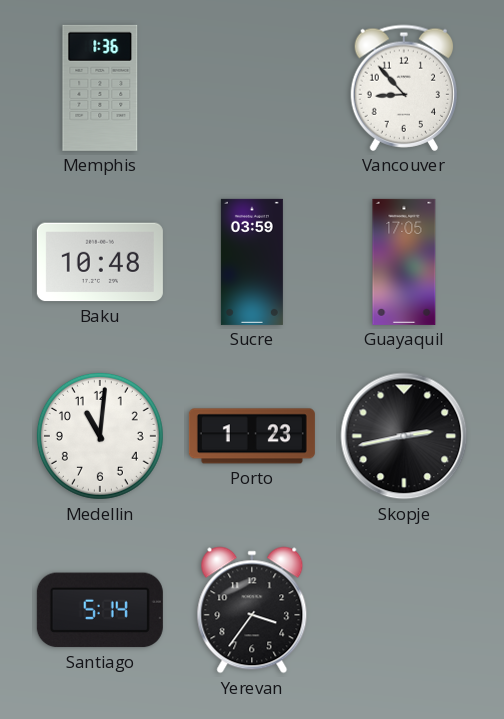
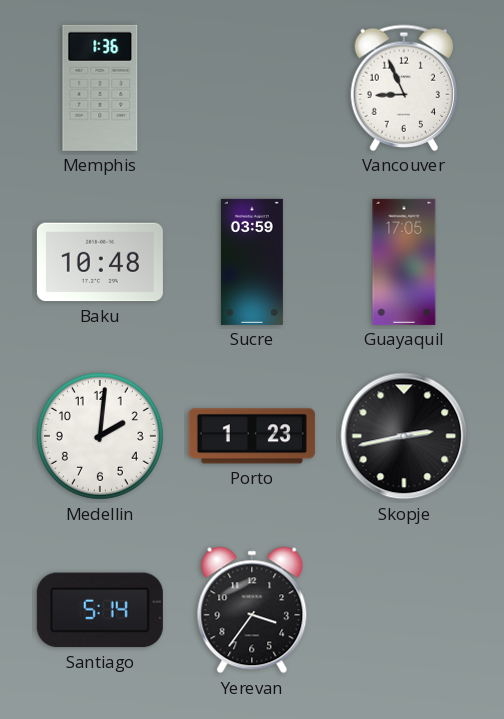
Vancouver: 8:53 -> 8:56 (403, 88)
Medellin: 11:01 -> 2:01 (100, 436)
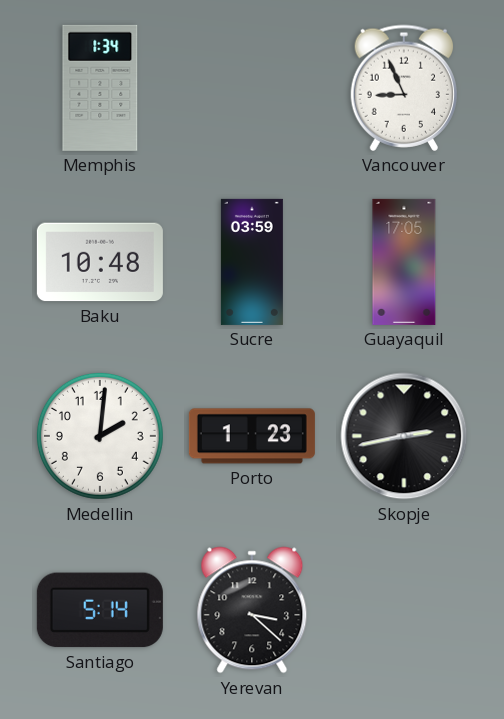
Memphis: 1:36 -> 1:34 (100, 88)
Yerevan: 3:36 -> 3:22 (252, 610)
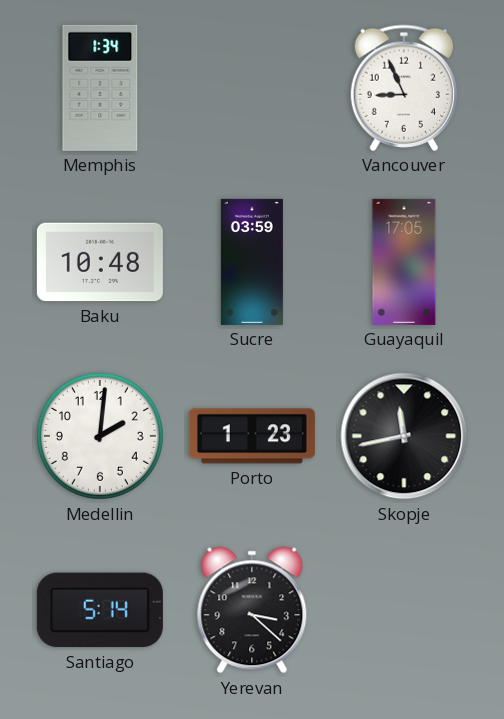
Skopje: 2:43 -> 11:43 (404, 436)
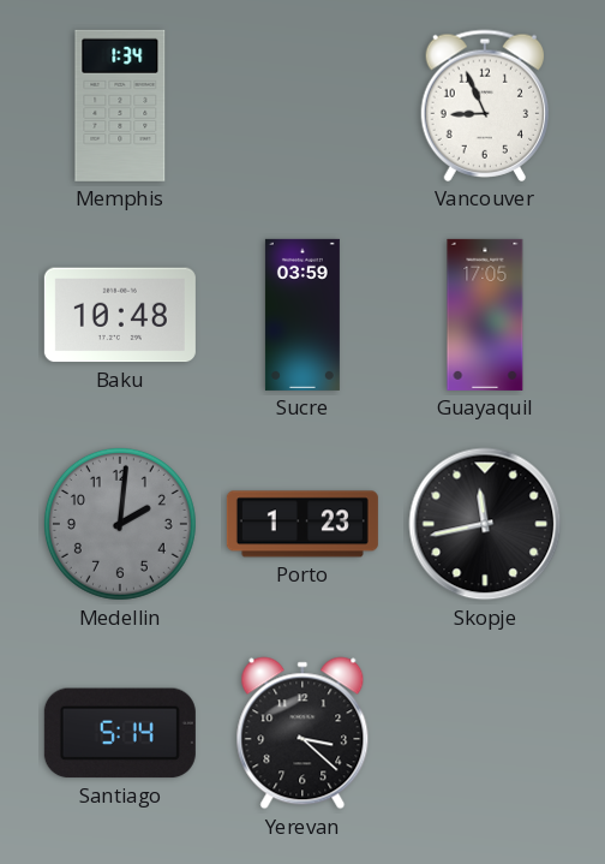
Medellin dial: white -> grey (120, 524)
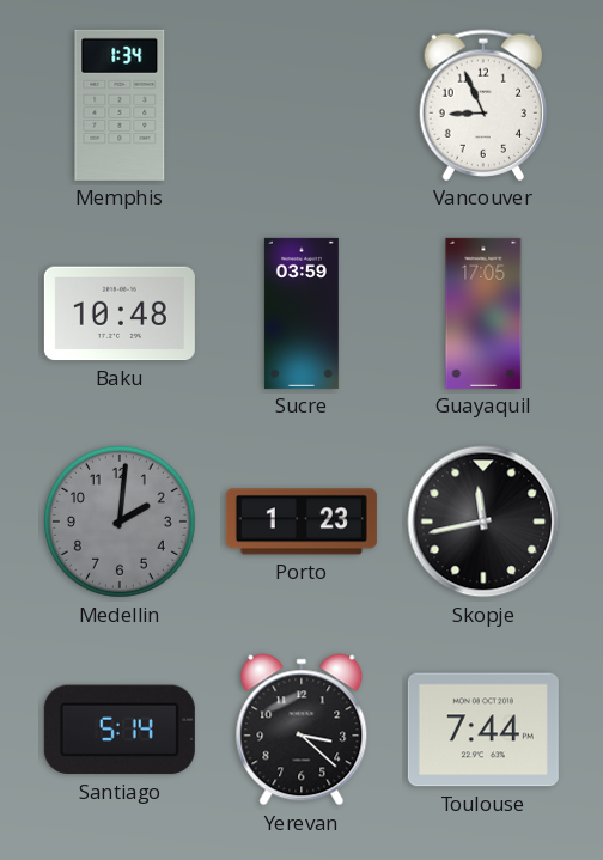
Toulouse: none -> 7:44 (483, 730)
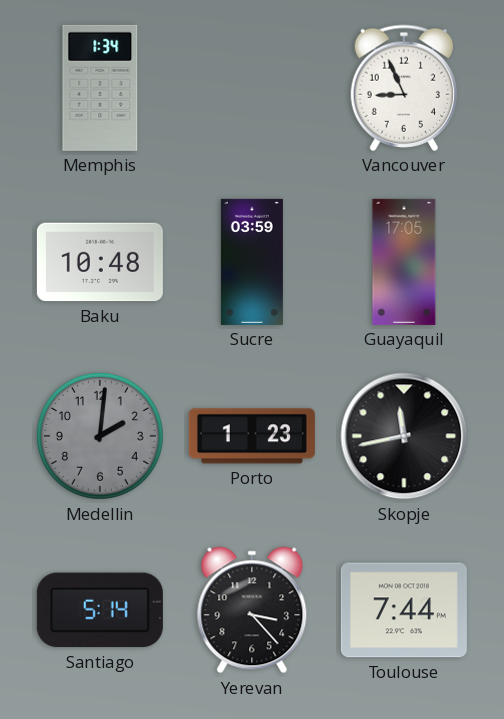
Yerevan: 3:22 -> 3:23 (252, 610)
